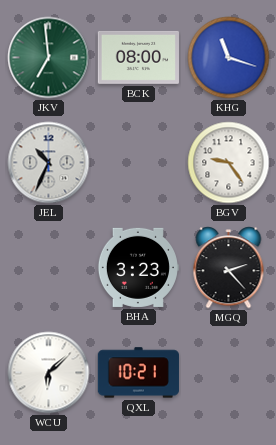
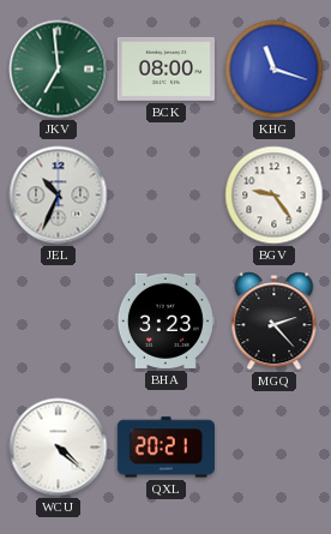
WCU: 6:08 -> 4:22 (59, 448)
QXL: 10:21 -> 20:21 (165, 448)
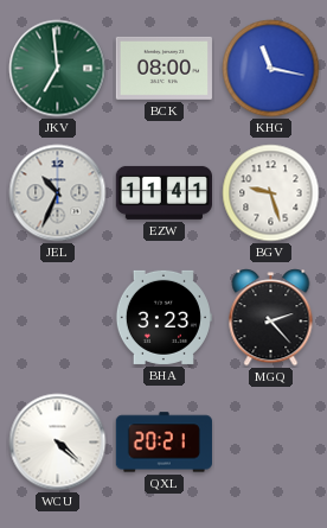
KHG: 11:18 -> 11:17 (271, 69)
EZW: none -> 11:41 (163, 192)
BGV: 9:24 -> 9:27 (271, 193)
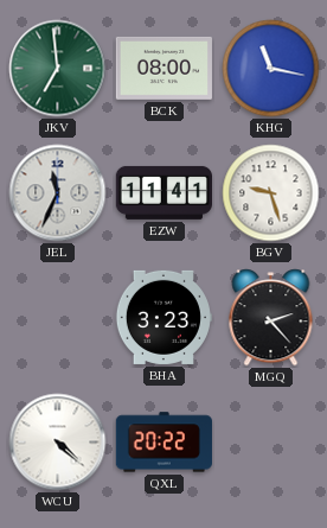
JEL: 10:34 -> 11:34 (58, 193)
QXL: 20:21 -> 20:22 (163, 443)
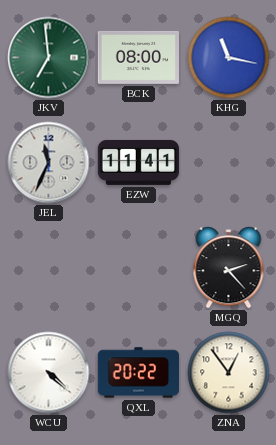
BGV: 9:27 -> none (271, 193)
BHA: 3:23 -> none (162, 317)
ZNA: none -> 12:54 (229, 373)
